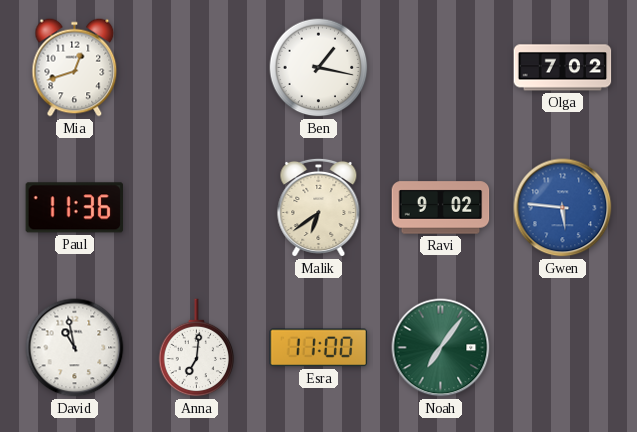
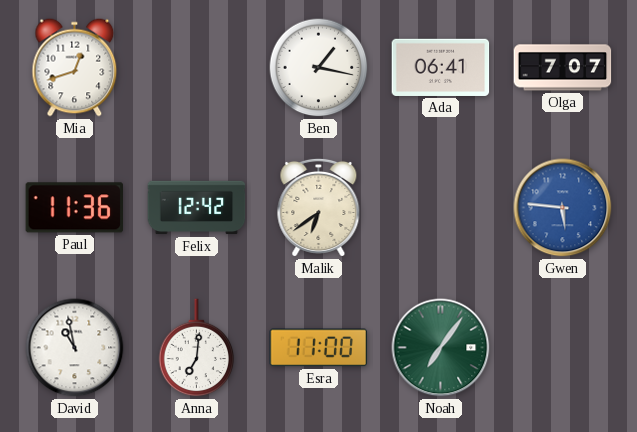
Ada: none -> 06:41 (441, 67)
Olga: 7:02 -> 7:07 (563, 68)
Felix: none -> 12:42 (197, 208)
Ravi: 9:02 -> none (441, 208)
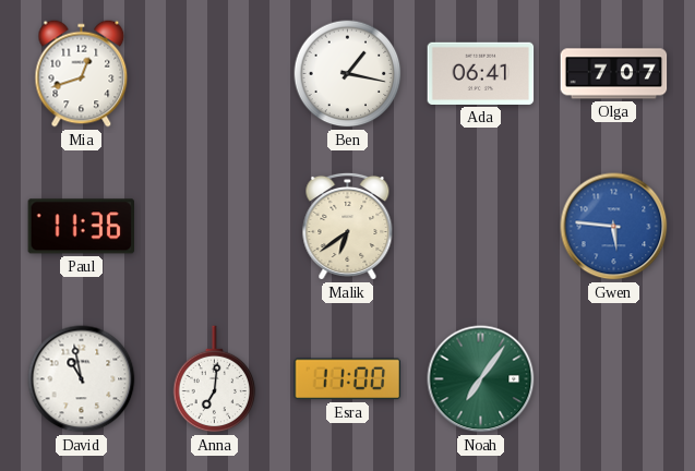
Felix: 12:42 -> none (197, 208)
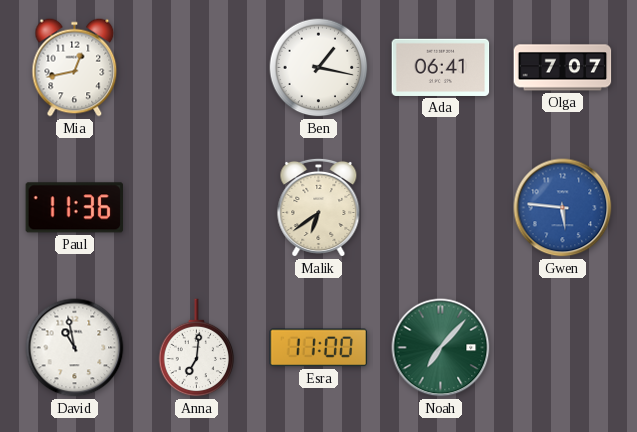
Mia: 12:42 -> 12:43 (75, 68)
Noah: 7:06 -> 7:07 (441, 348)
